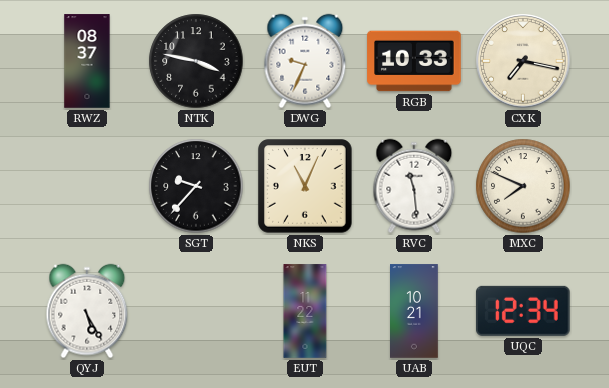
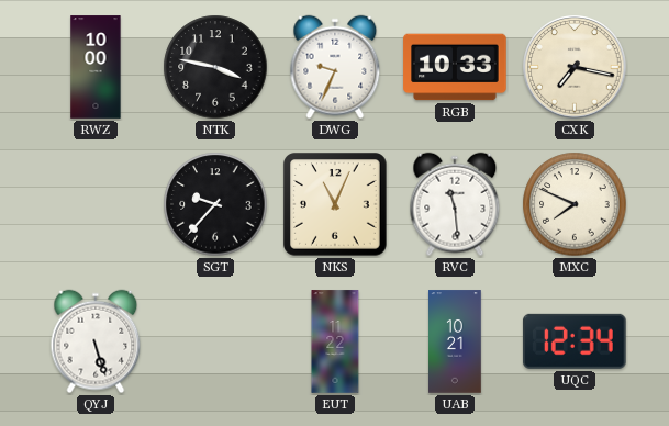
RWZ: 08:37 -> 10:00 (96, 67)
QYJ: 5:25 -> 5:27 (96, 341)
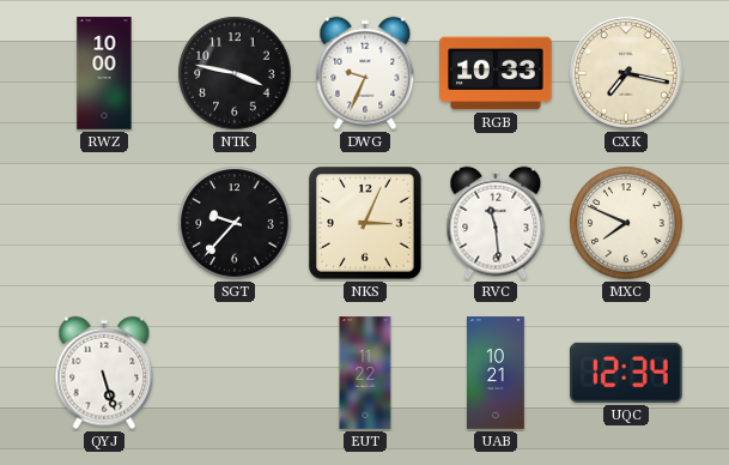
NKS: 11:04 -> 3:04 (366, 224)
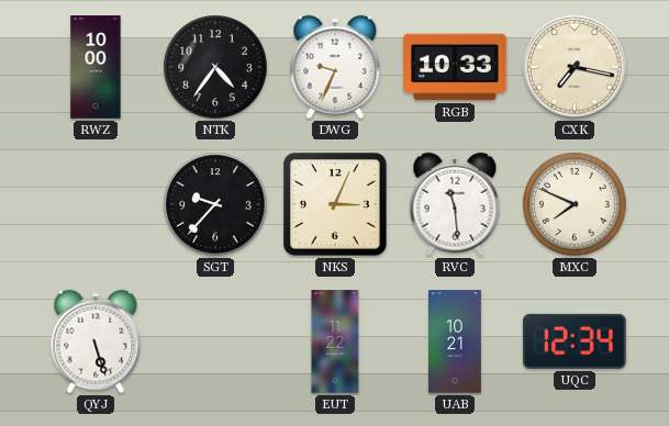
NTK: 3:47 -> 4:36 (215, 67)
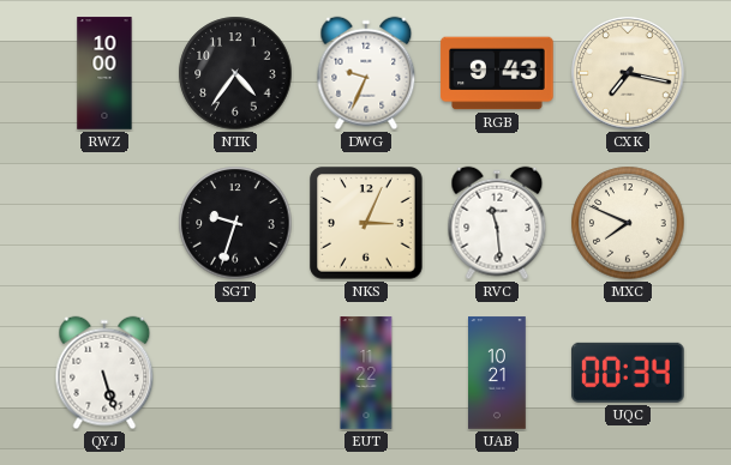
RGB: 10:33 -> 9:43 (497, 73)
SGT: 9:37 -> 9:33 (235, 223)
UQC: 12:34 -> 00:34 (628, 373)
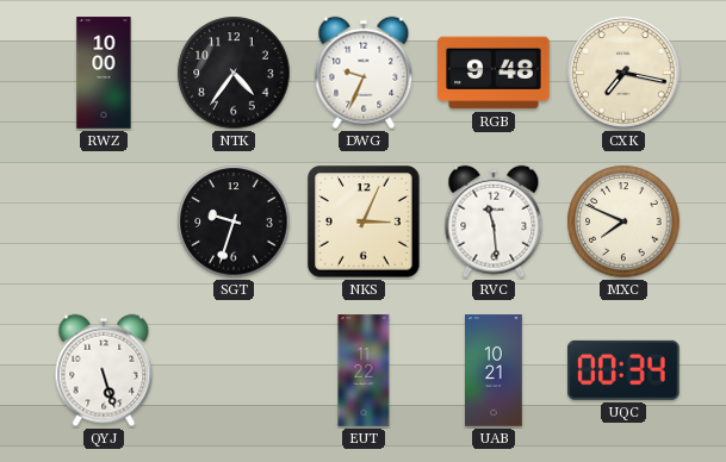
RGB: 9:43 -> 9:48 (494, 73)
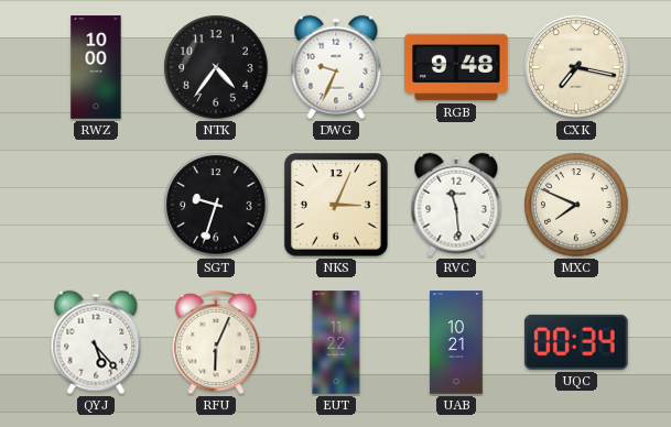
QYJ: 5:27 -> 5:23 (96, 342)
RFU: none -> 6:04 (216, 342)
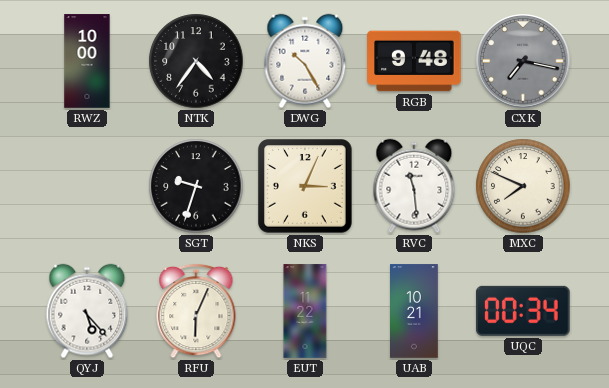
DWG: 9:34 -> 10:25 (305, 61)
CXK dial: cream -> grey (523, 61)
